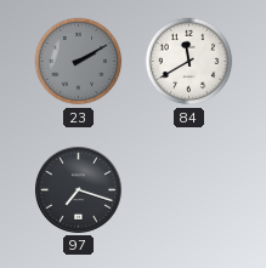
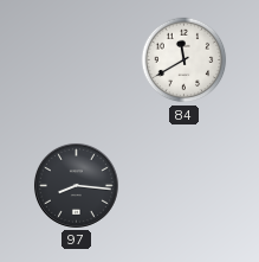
23: 2:10 -> none (79, 62)
97: 7:18 -> 8:16 (76, 185)
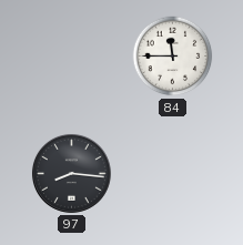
84: 11:40 -> 11:45 (173, 57)
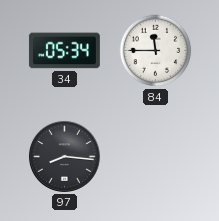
34: none -> 05:34 (64, 51)
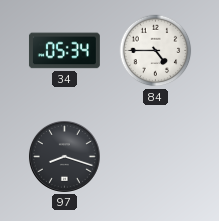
84: 11:45 -> 4:45 (156, 51)
97: 8:16 -> 8:18 (64, 156)
